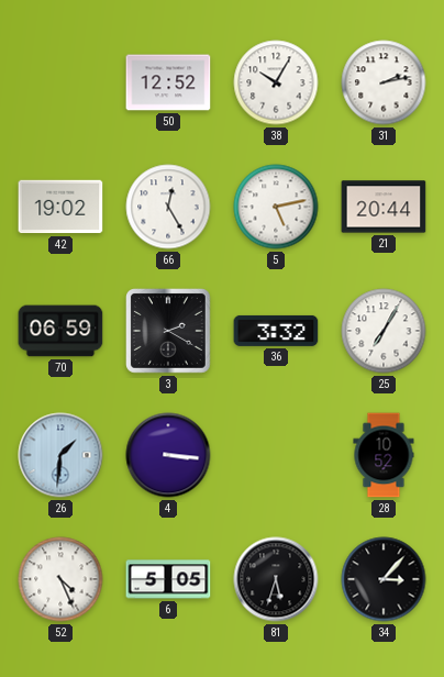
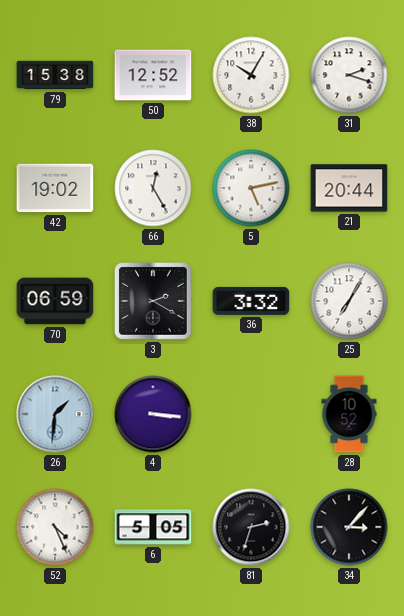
79: none -> 15:38 (55, 75)
31: 2:13 -> 2:18 (349, 75)
81: 5:33 -> 2:33 (251, 527)
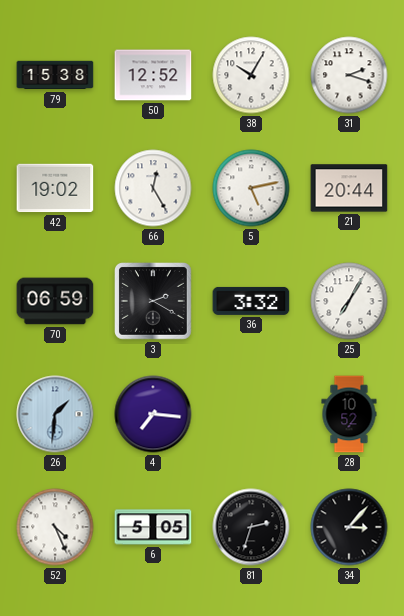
4: 3:16 -> 7:16 (153, 414)
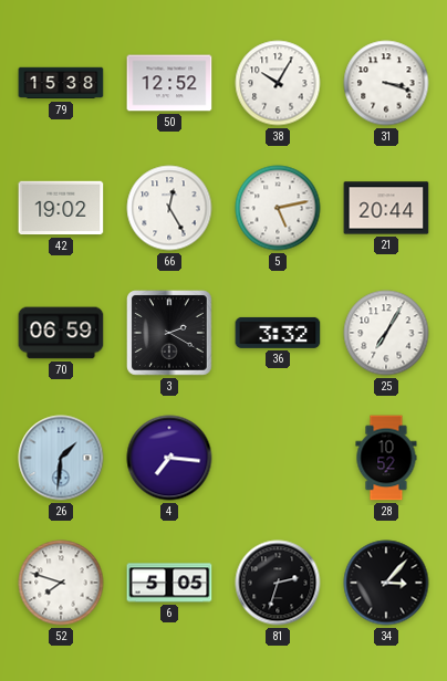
31: 2:18 -> 3:18 (386, 83)
52: 4:26 -> 7:48 (61, 583)
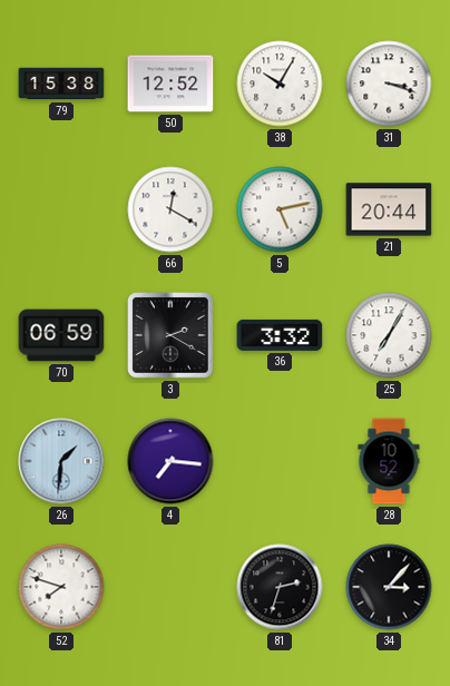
42: 19:02 -> none (61, 208)
66: 12:25 -> 12:20 (170, 209)
6: 5:05 -> none (169, 583)
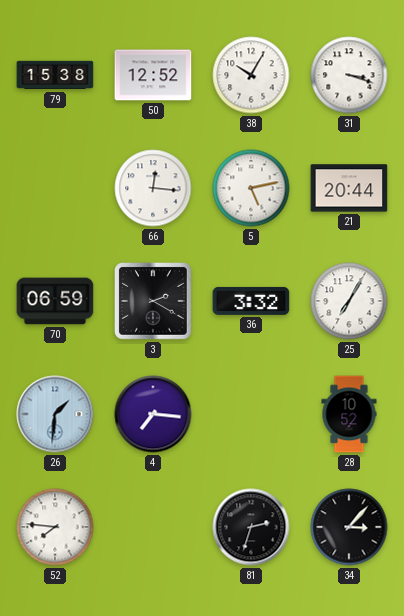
66: 12:20 -> 12:16 (153, 188)
52: 7:48 -> 7:46 (55, 527)
